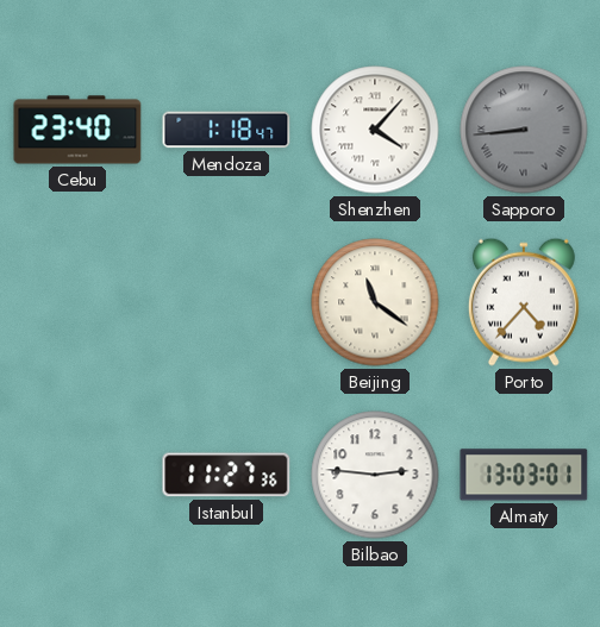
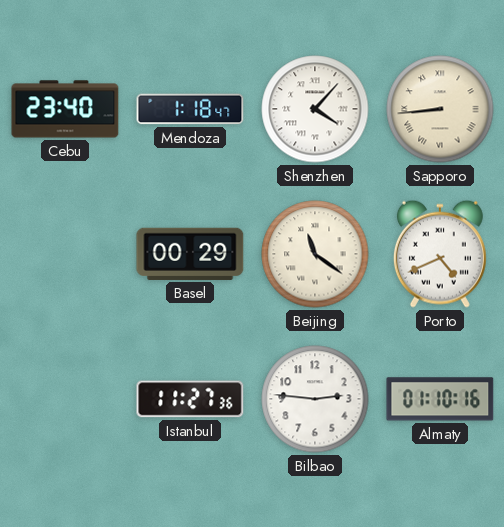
Sapporo dial: grey -> cream (440, 109)
Basel: none -> 00:29 (190, 254)
Porto: 4:37 -> 4:41 (440, 254)
Almaty: 13:03 -> 01:10 (440, 399)
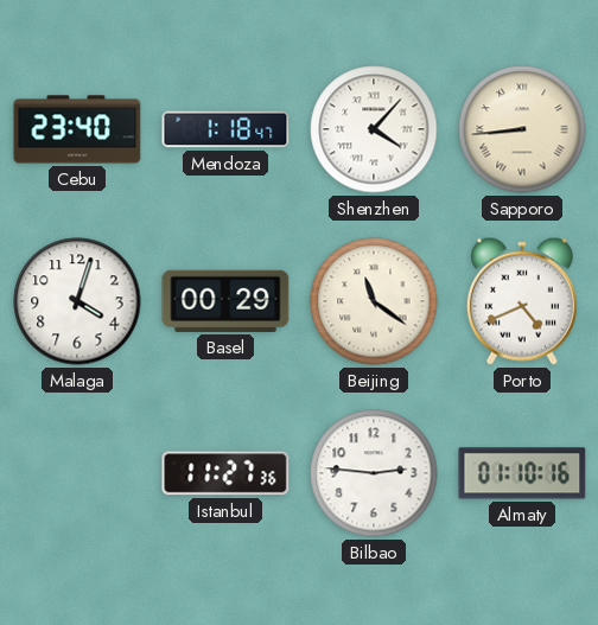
Malaga: none -> 4:03 (77, 301)
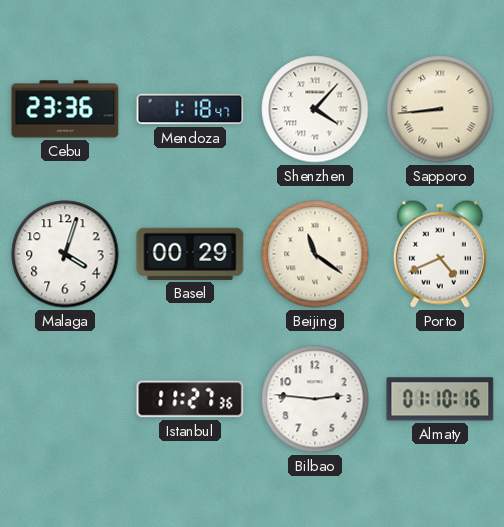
Cebu: 23:40 -> 23:36 (65, 109)
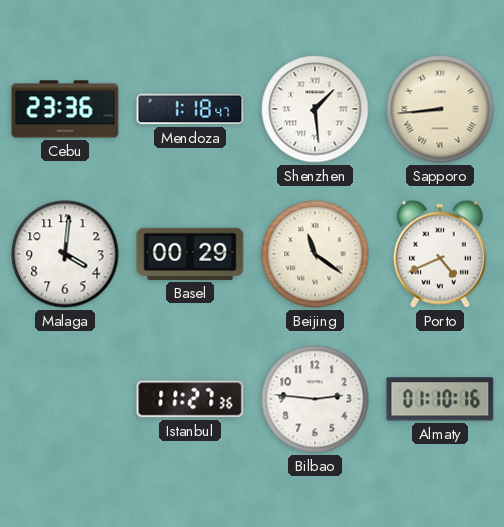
Shenzhen: 4:07 -> 1:29 (315, 109)
Malaga: 4:03 -> 4:01 (65, 254)
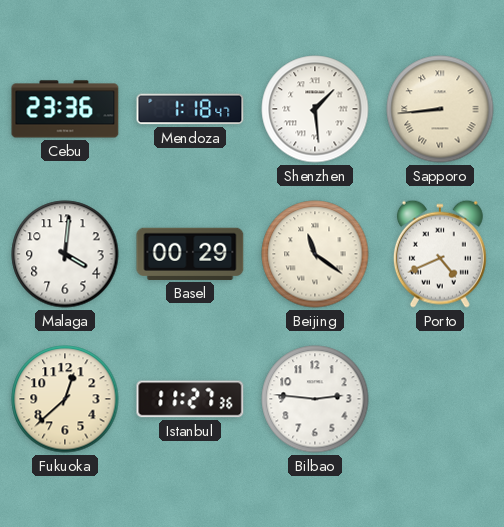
Fukuoka: none -> 12:38 (65, 399)
Almaty: 01:10 -> none (440, 399)
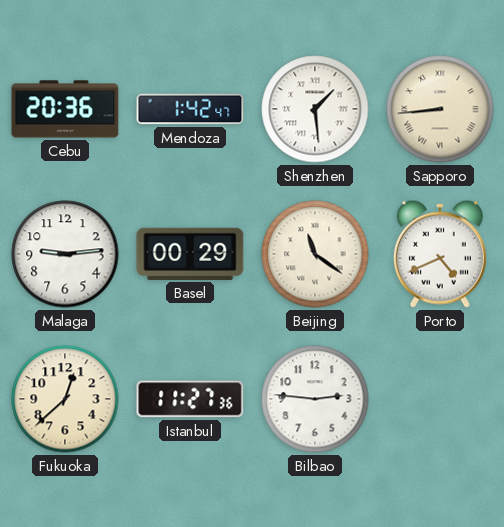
Cebu: 23:36 -> 20:36 (65, 109)
Mendoza: 1:18 -> 1:42 (190, 109)
Malaga: 4:01 -> 9:14 (65, 254)
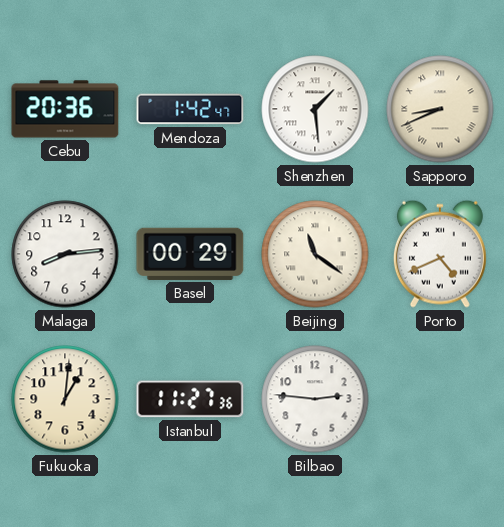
Sapporo: 8:44 -> 8:41 (440, 109)
Malaga: 9:14 -> 8:14 (65, 254)
Fukuoka: 12:38 -> 1:01 (65, 399)
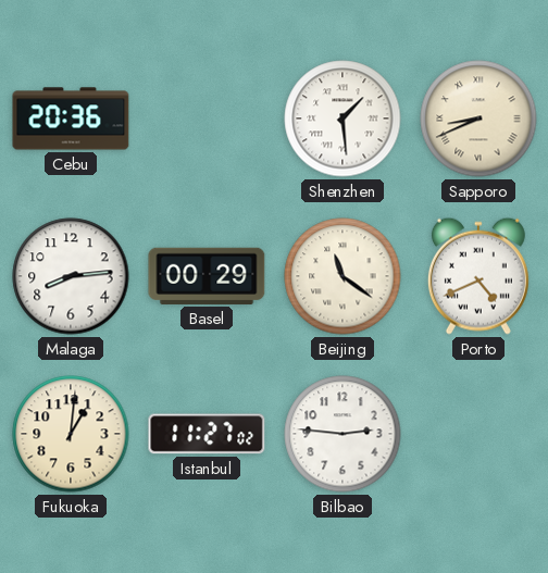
Mendoza: 1:42 -> none (190, 109)
Istanbul: 11:27:36 -> 11:27:02 (207, 434)
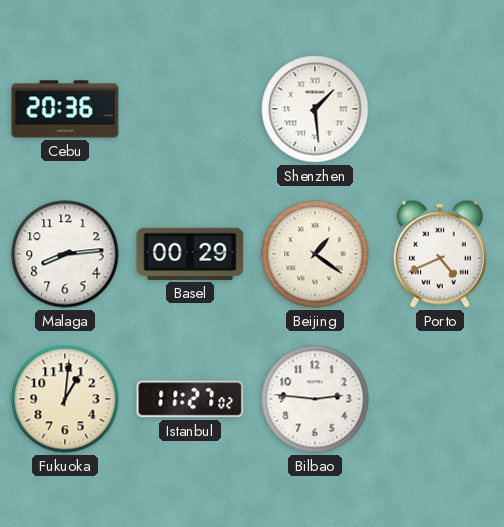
Sapporo: 8:41 -> none (478, 119)
Beijing: 11:21 -> 1:21 (315, 254)
